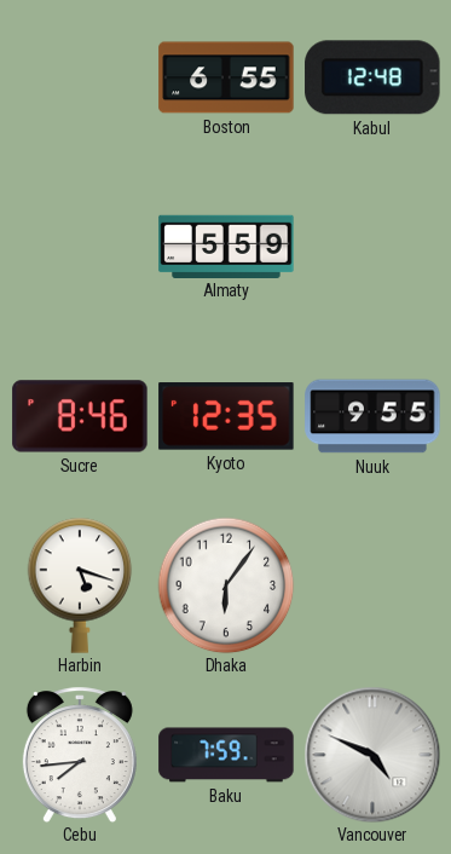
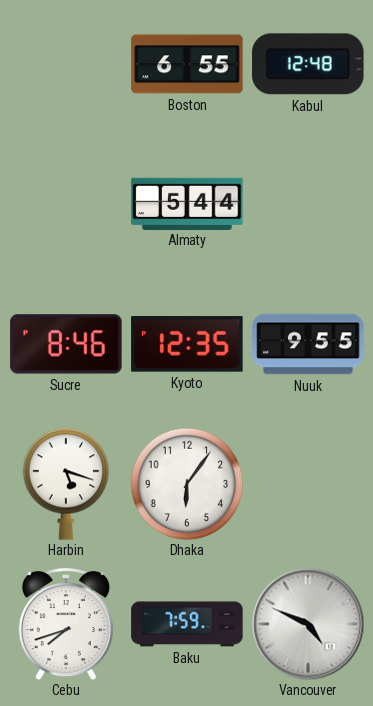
Almaty: 5:59 -> 5:44 (187, 203)
Cebu: 7:44 -> 7:42 (66, 624)
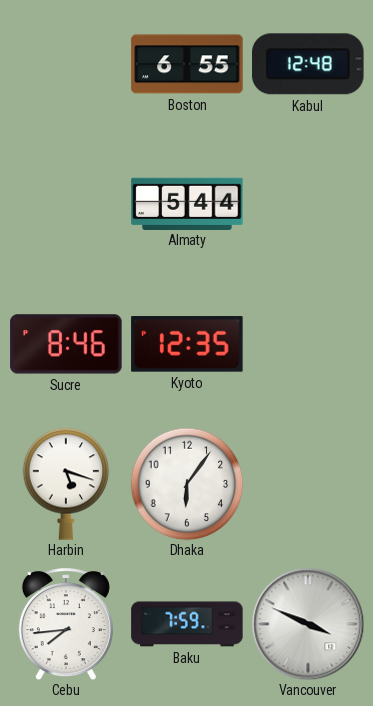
Nuuk: 9:55 -> none (308, 344)
Cebu: 7:42 -> 7:44 (66, 624)
Vancouver: 4:49 -> 3:49 (308, 624)
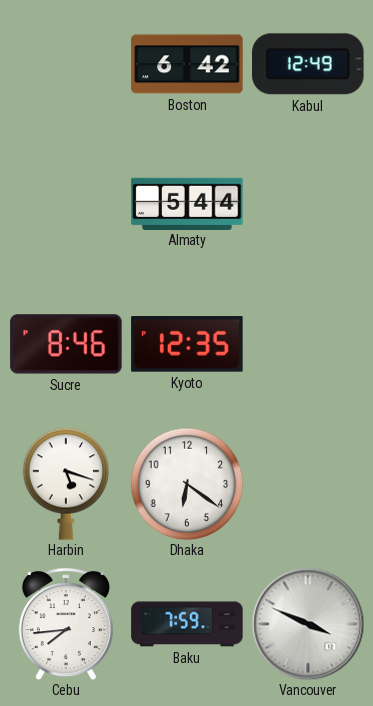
Boston: 6:55 -> 6:42 (187, 64)
Kabul: 12:48 -> 12:49 (308, 64)
Dhaka: 6:06 -> 6:21 (187, 484)
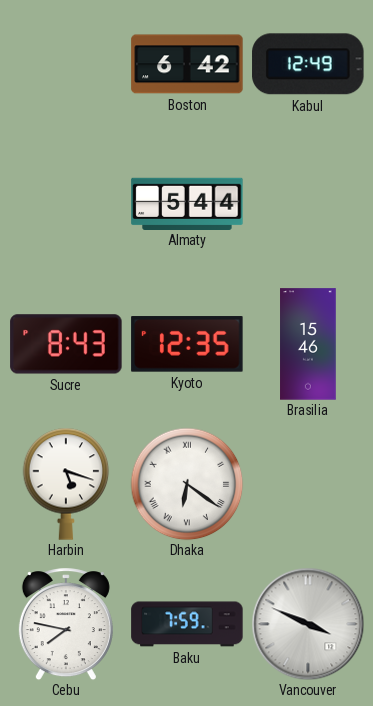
Sucre: 8:46 -> 8:43 (66, 344)
Brasilia: none -> 15:46 (308, 344)
Dhaka numerals: Arabic -> Roman (187, 484)
Cebu: 7:44 -> 7:47 (66, 624)
